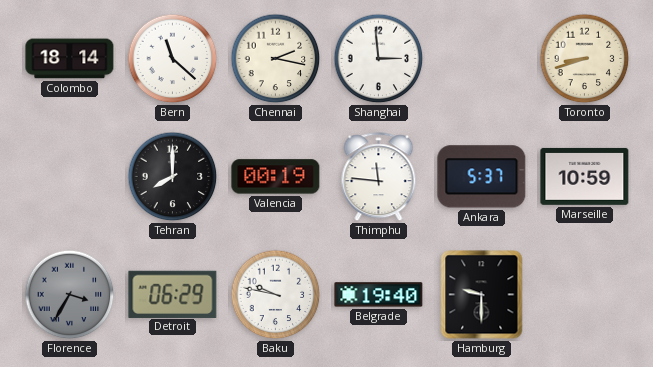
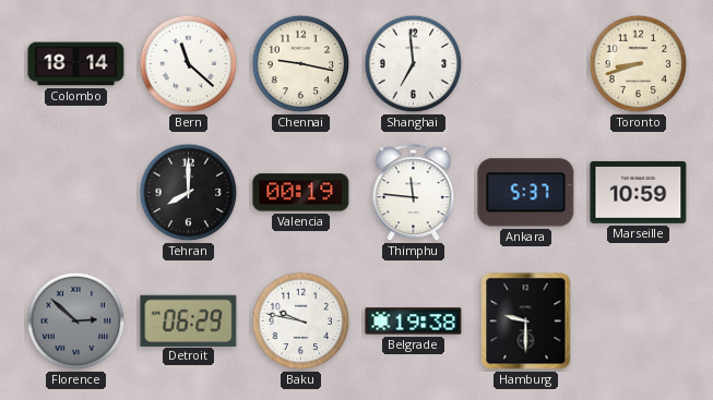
Chennai: 2:17 -> 9:17 (301, 64)
Shanghai: 2:59 -> 6:59 (414, 64)
Florence: 3:35 -> 2:52 (76, 322)
Belgrade: 19:40 -> 19:38 (414, 322)
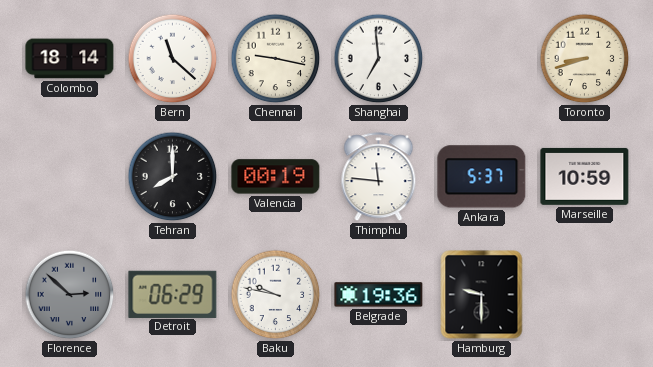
Belgrade: 19:38 -> 19:36 (379, 295)
